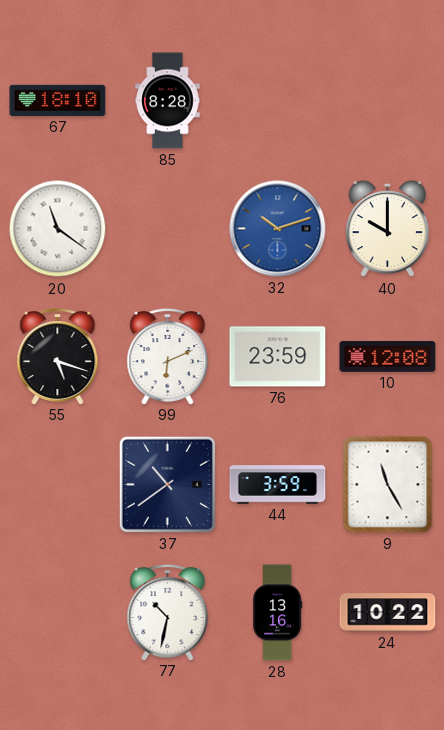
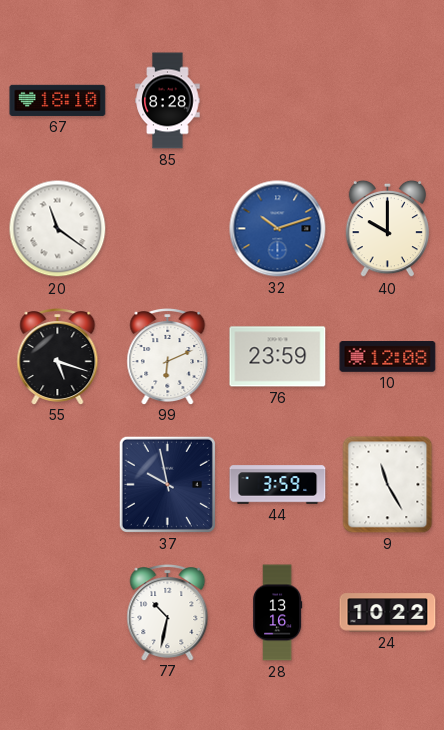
37: 10:39 -> 9:58 (167, 484)
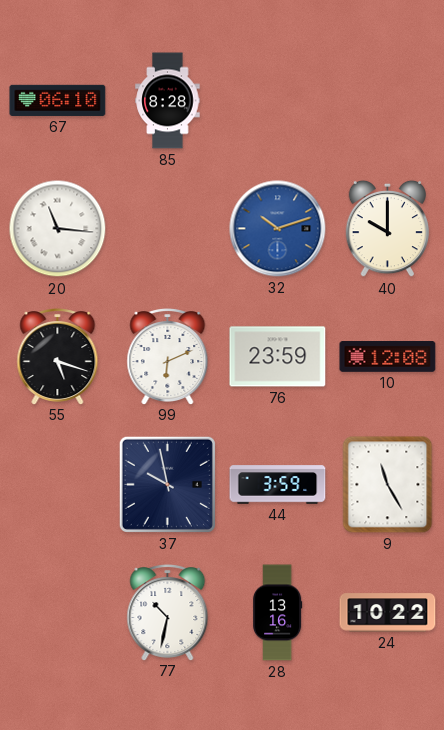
67: 18:10 -> 06:10 (58, 100)
20: 11:21 -> 11:16 (58, 229)
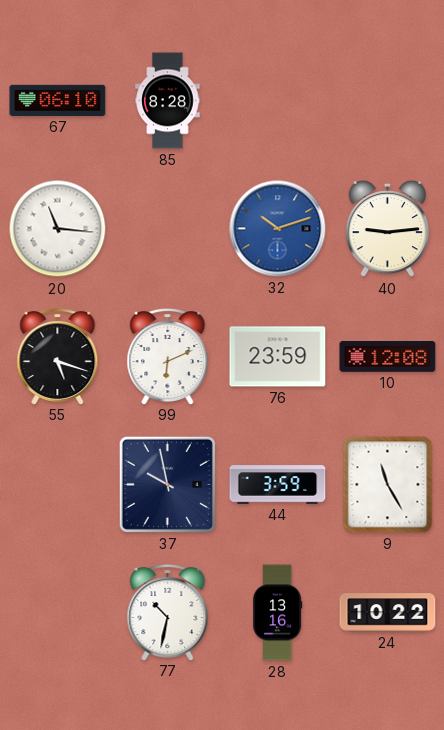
40: 10:00 -> 9:14 (388, 229)
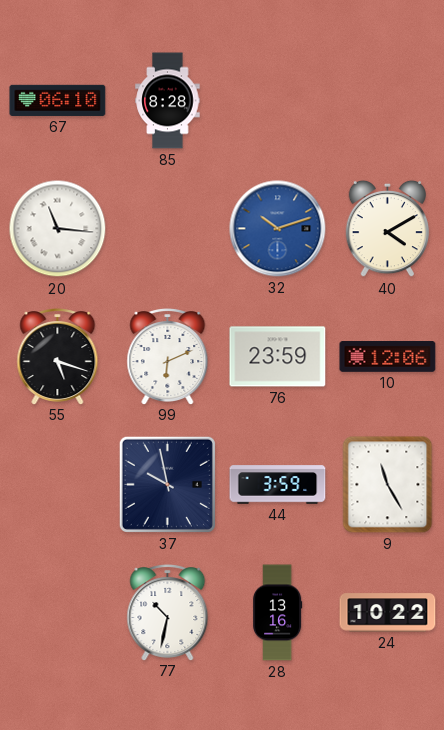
40: 9:14 -> 4:10 (388, 229)
10: 12:08 -> 12:06 (388, 357)
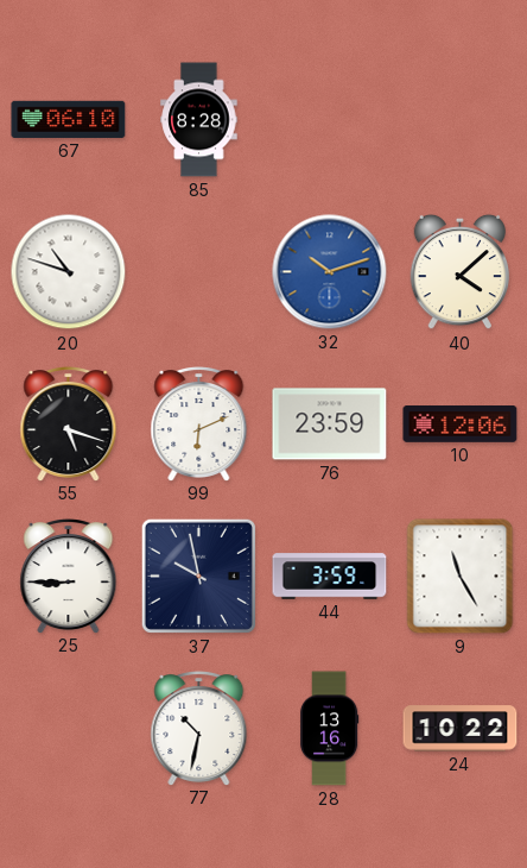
20: 11:16 -> 10:48 (69, 272)
40: 4:10 -> 4:08 (461, 272)
25: none -> 8:45 (69, 577)
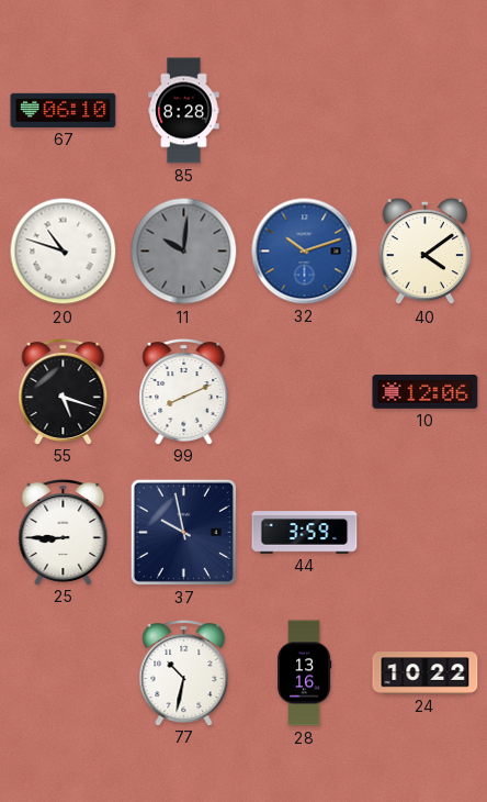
11: none -> 10:01 (184, 252)
40: 4:08 -> 4:09 (426, 252)
99: 6:11 -> 8:11 (184, 392)
76: 23:59 -> none (330, 424)
9: 11:25 -> none (461, 577)
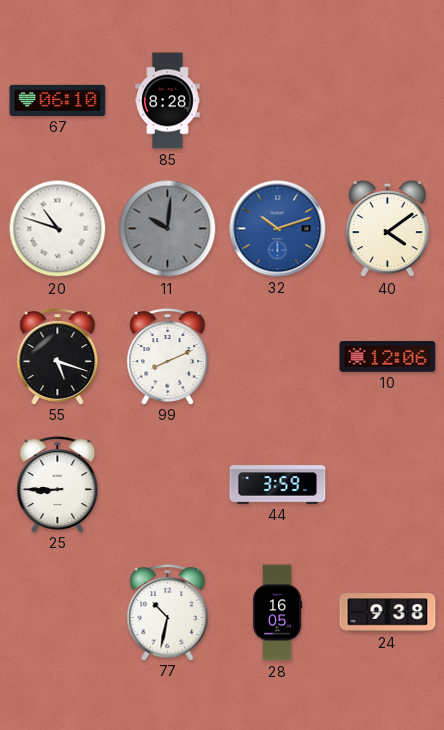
37: 9:58 -> none (183, 532)
28: 13:16 -> 16:05 (278, 613)
24: 10:22 -> 9:38 (388, 613)
